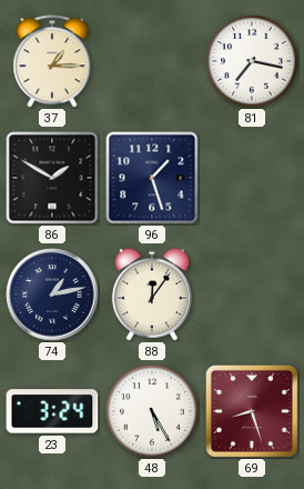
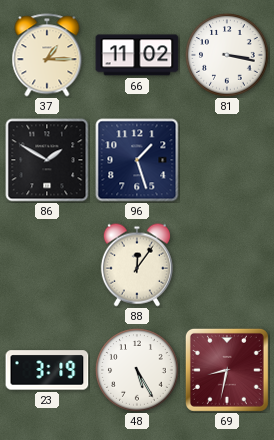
66: none -> 11:02 (137, 55)
81: 7:17 -> 3:17 (227, 55)
74: 1:13 -> none (52, 295)
23: 3:24 -> 3:19 (47, 370)
69: 8:27 -> 8:32 (227, 370)
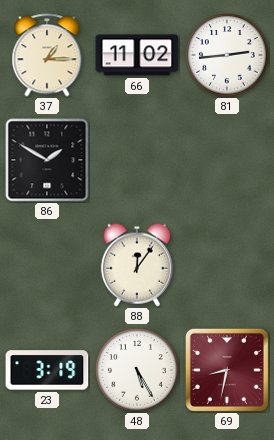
81: 3:17 -> 2:44 (227, 55)
96: 1:27 -> none (137, 160)
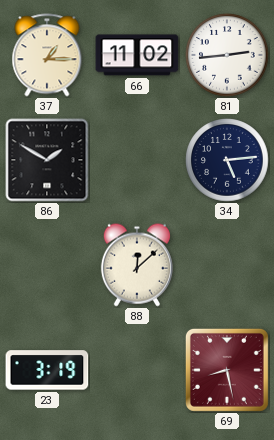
34: none -> 5:14 (227, 160)
88: 12:06 -> 12:08 (137, 265)
48: 5:25 -> none (137, 370)
69: 8:32 -> 8:28 (227, 370)
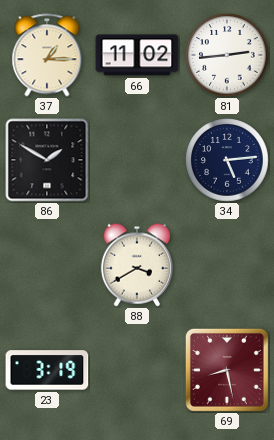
88: 12:08 -> 3:40 (137, 265)
